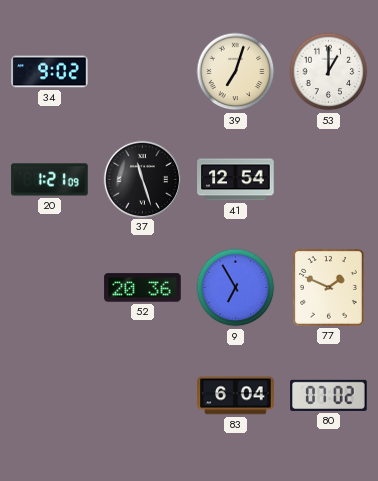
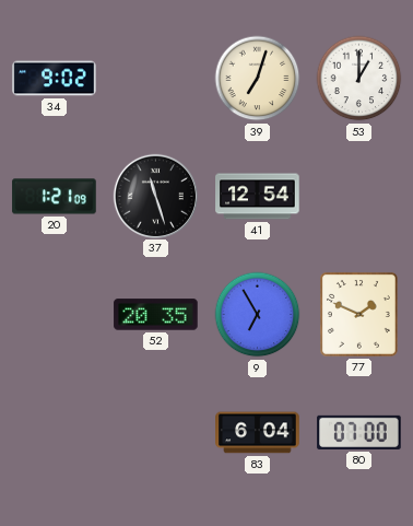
52: 20:36 -> 20:35 (156, 315)
80: 07:02 -> 07:00 (359, 432)
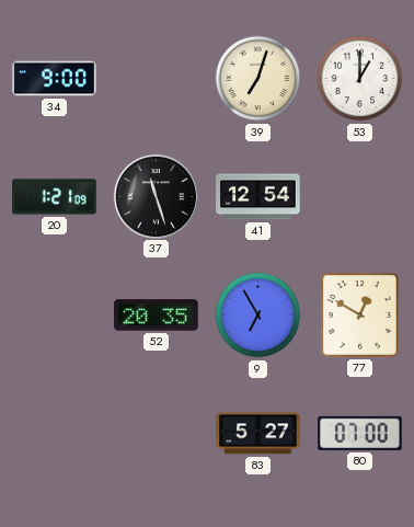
34: 9:02 -> 9:00 (55, 79)
77: 1:49 -> 12:50 (359, 314)
83: 6:04 -> 5:27 (258, 434)
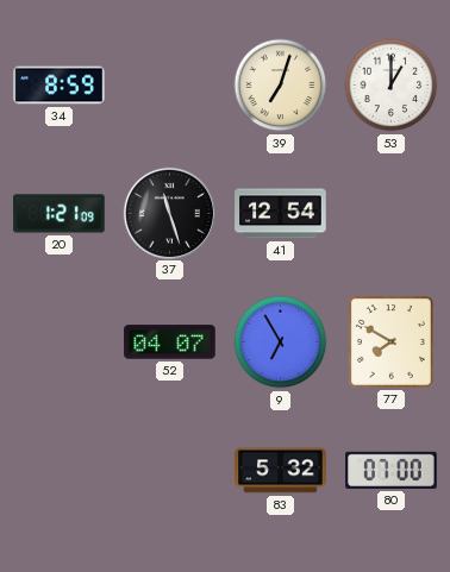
34: 9:00 -> 8:59 (60, 86)
52: 20:35 -> 04:07 (170, 342)
77: 12:50 -> 7:50 (390, 341)
83: 5:27 -> 5:32 (281, 471)
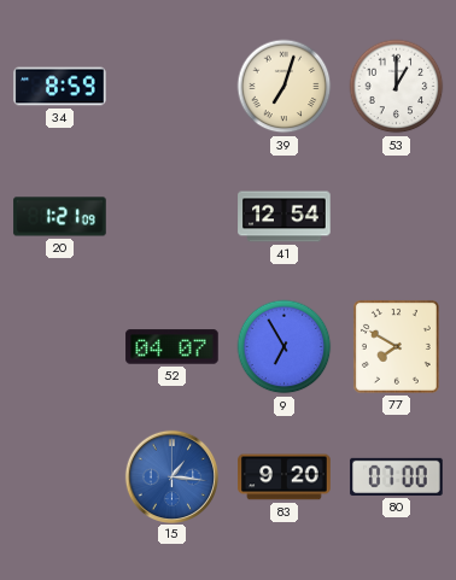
37: 11:27 -> none (169, 213)
15: none -> 1:16 (171, 476)
83: 5:32 -> 9:20 (285, 478)
